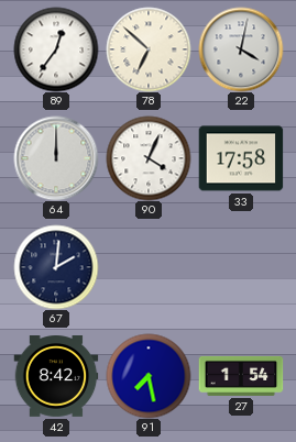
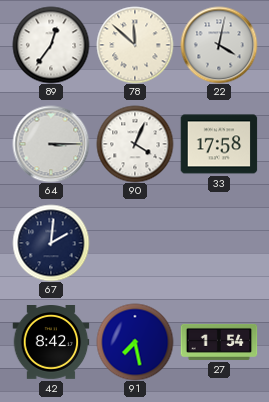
78: 6:52 -> 11:52 (135, 45)
64: 12:00 -> 3:15 (51, 144)
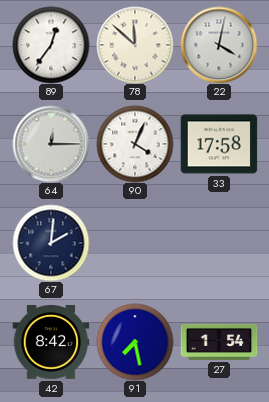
64: 3:15 -> 12:15 (51, 144)
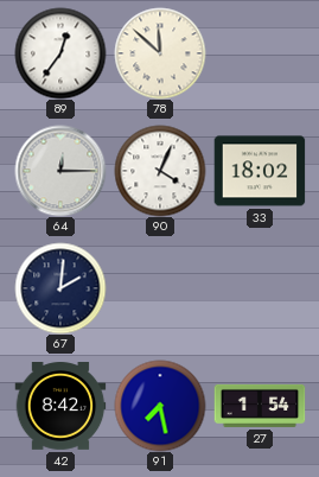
22: 4:02 -> none (219, 45)
33: 17:58 -> 18:02 (260, 171)
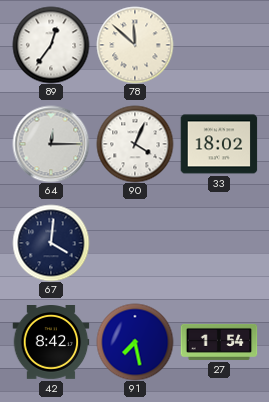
67: 2:01 -> 4:01 (51, 243)
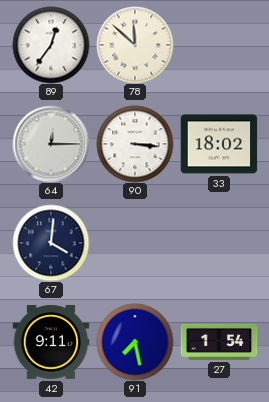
90: 4:04 -> 3:16 (135, 144)
42: 8:42 -> 9:11 (51, 343)
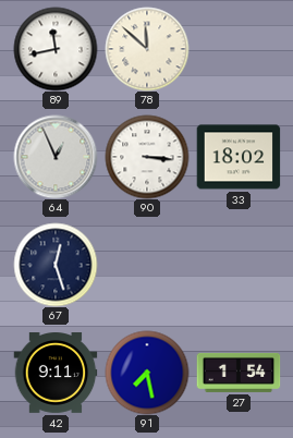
89: 12:36 -> 11:43 (56, 49)
64: 12:15 -> 12:56 (56, 157)
67: 4:01 -> 12:27 (56, 265)
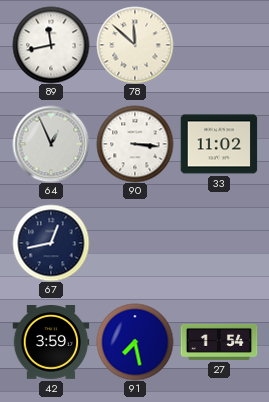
33: 18:02 -> 11:02 (219, 144)
67: 12:27 -> 12:43 (51, 243)
42: 9:11 -> 3:59 (51, 343)
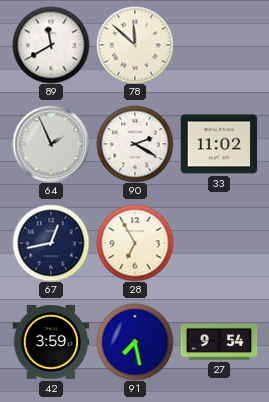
89: 11:43 -> 11:40 (51, 45)
64: 12:56 -> 1:56 (51, 144)
90: 3:16 -> 2:20 (135, 144)
28: none -> 6:55 (135, 243)
27: 1:54 -> 9:54 (219, 342)
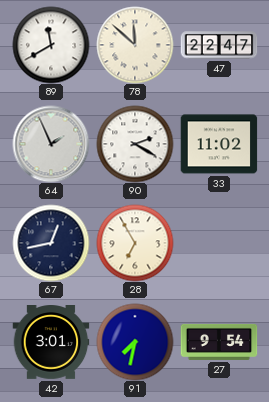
47: none -> 22:47 (219, 45)
42: 3:59 -> 3:01 (51, 343)
91: 7:28 -> 7:32 (135, 342)
